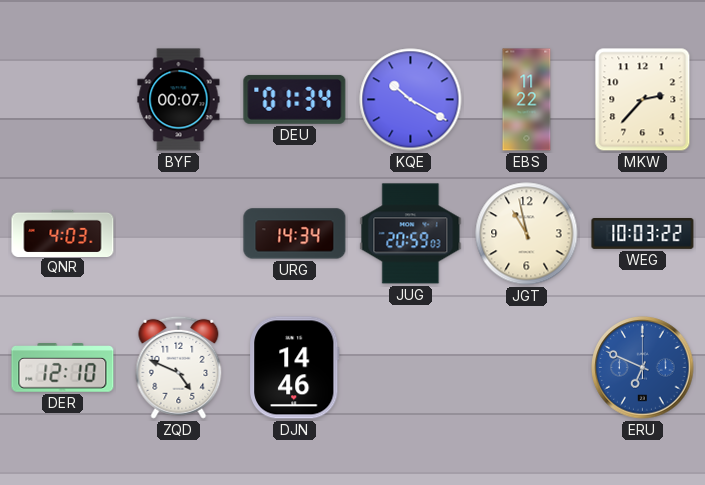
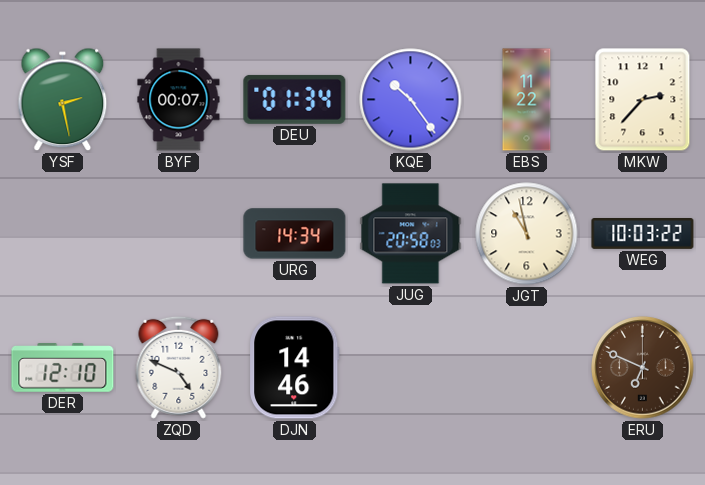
YSF: none -> 2:28 (63, 100)
KQE: 10:20 -> 10:24 (411, 100)
QNR: 4:03 -> none (63, 233)
JUG: 20:59 -> 20:58 (411, 234)
ERU dial: blue -> brown (643, 368)
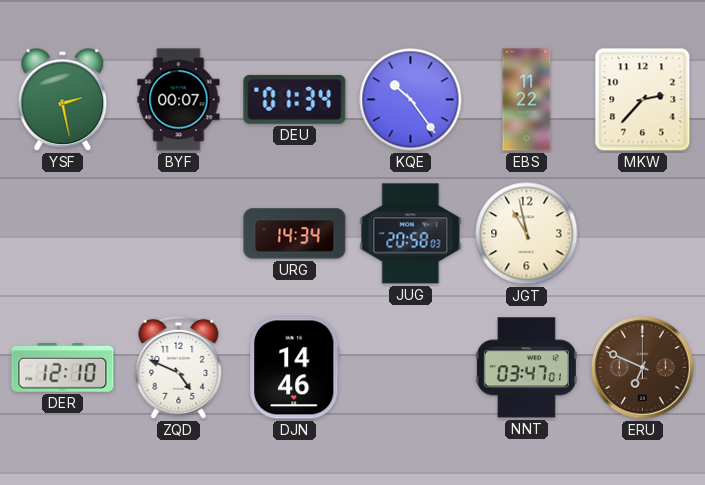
WEG: 10:03 -> none (643, 234)
NNT: none -> 03:47 (526, 368)
